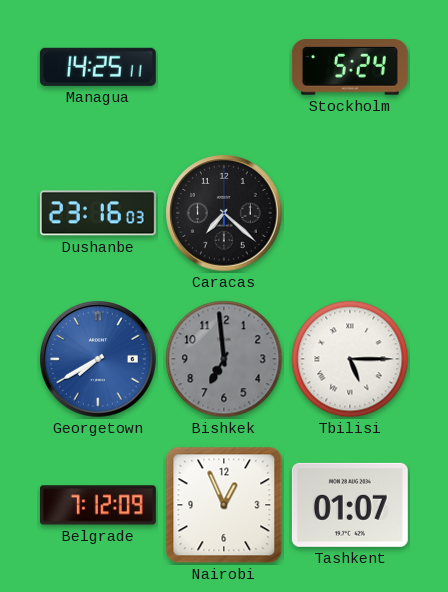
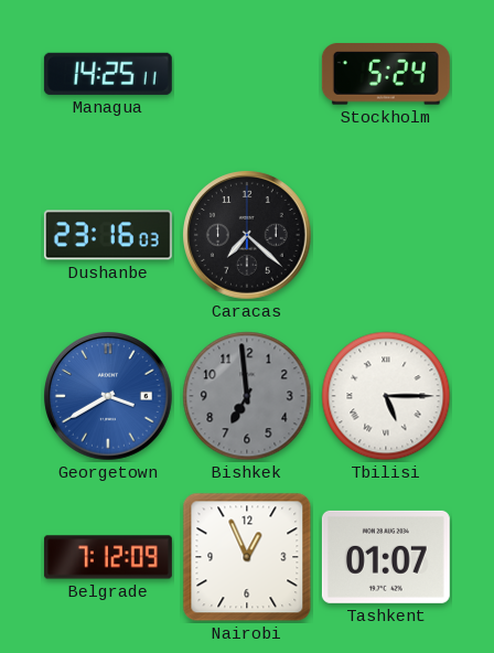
Georgetown: 7:40 -> 3:40 (108, 396)
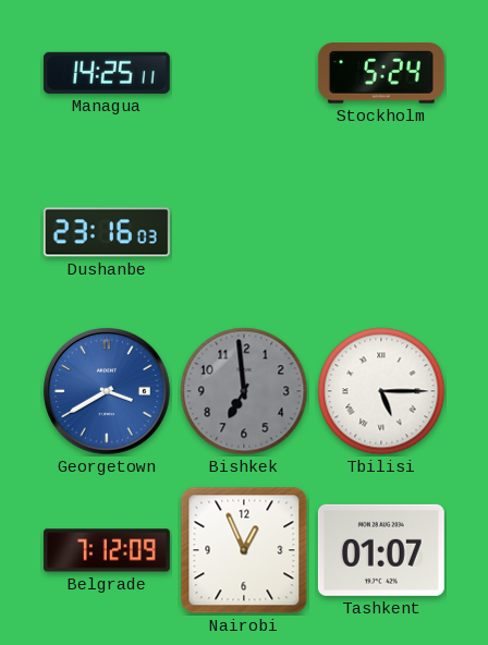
Caracas: 7:22 -> none (247, 235)
